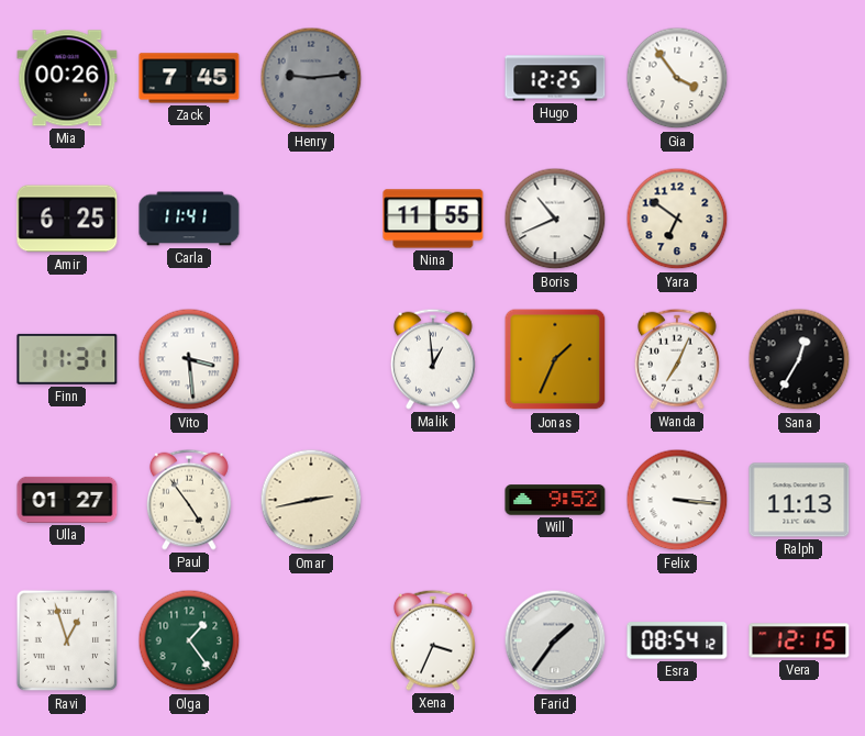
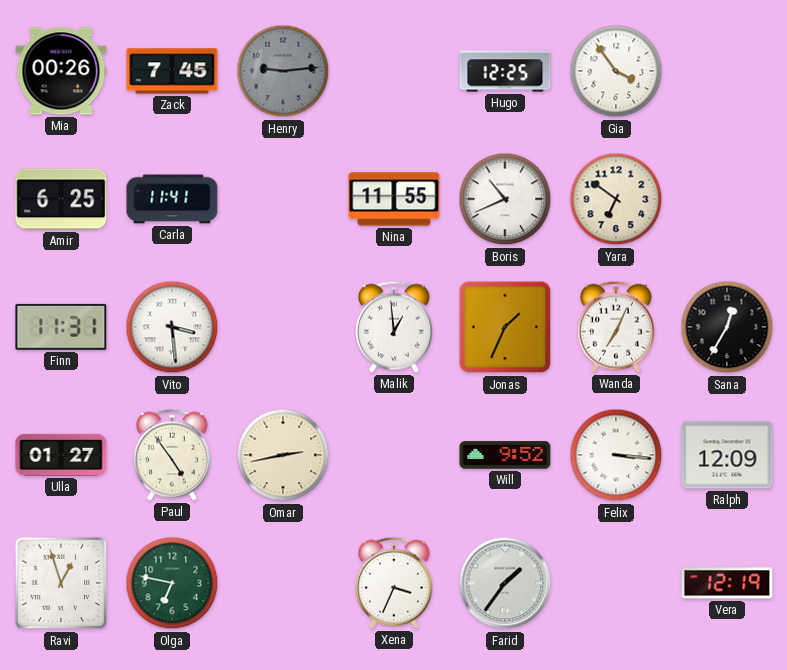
Ralph: 11:13 -> 12:09 (727, 455)
Olga: 1:24 -> 6:47 (172, 583)
Esra: 08:54 -> none (677, 640)
Vera: 12:15 -> 12:19 (727, 583)
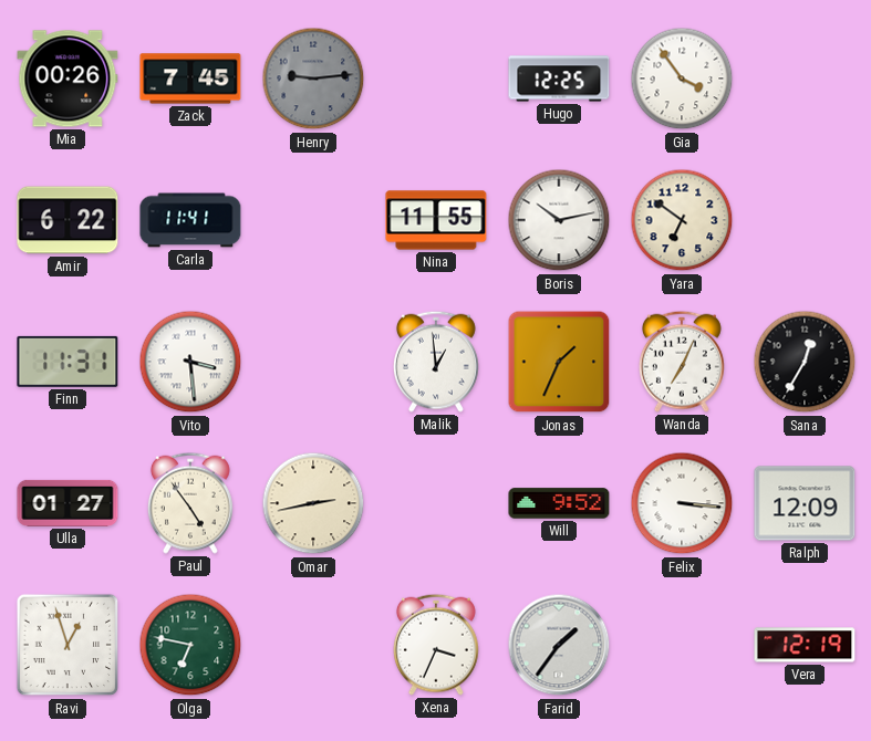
Amir: 6:25 -> 6:22 (68, 220)
Boris: 10:41 -> 10:13 (559, 220)
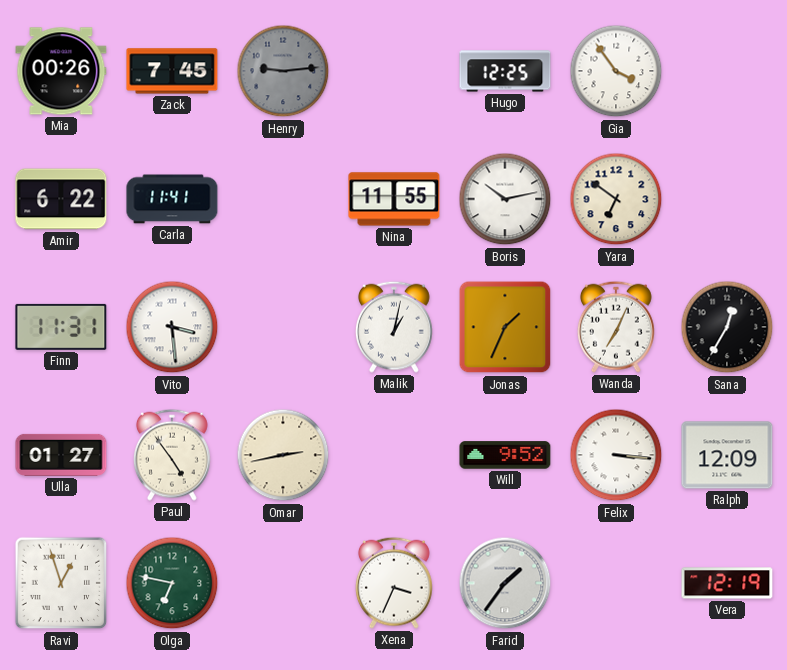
Malik: 12:59 -> 1:02 (394, 327)
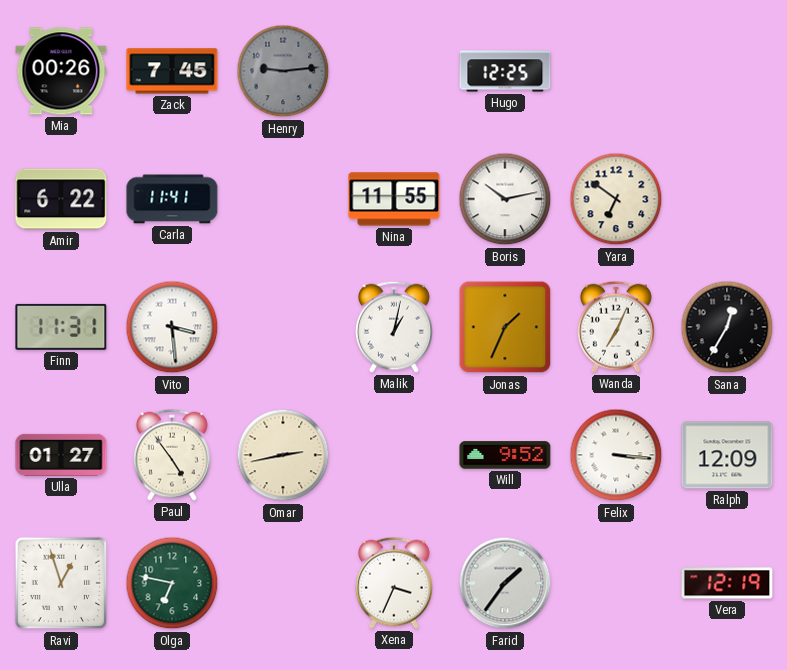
Gia: 3:54 -> none (616, 71)
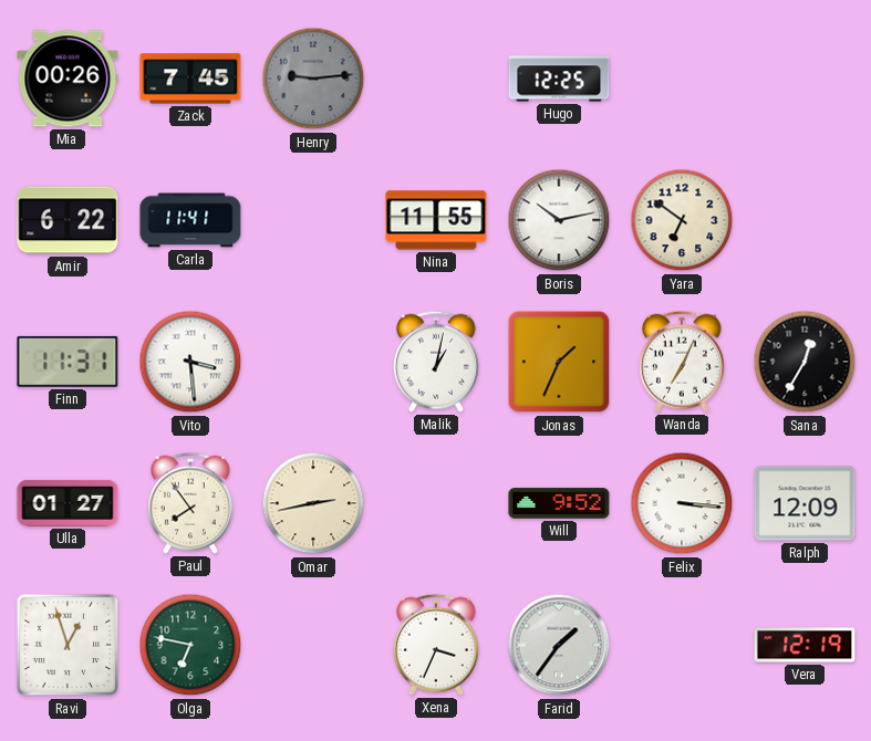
Paul: 4:54 -> 7:54 (190, 503)
